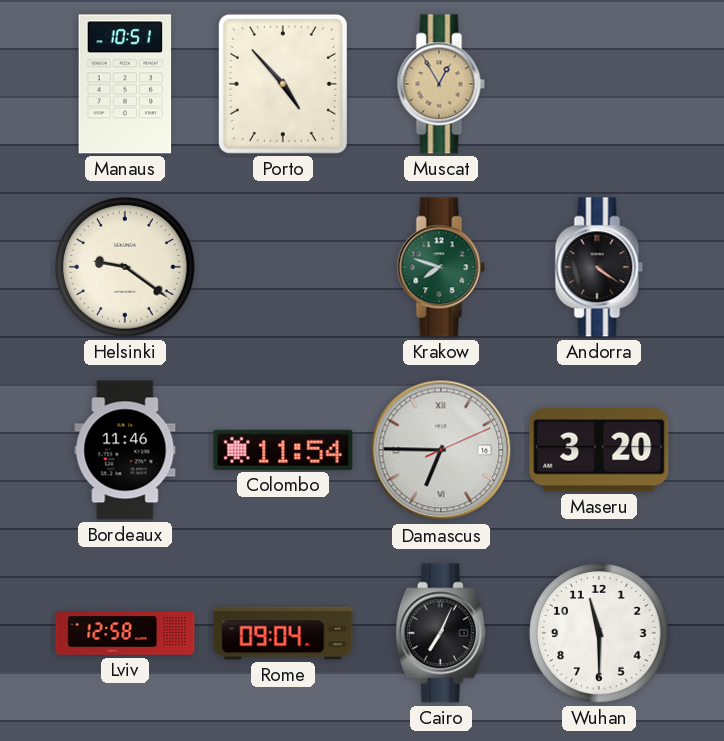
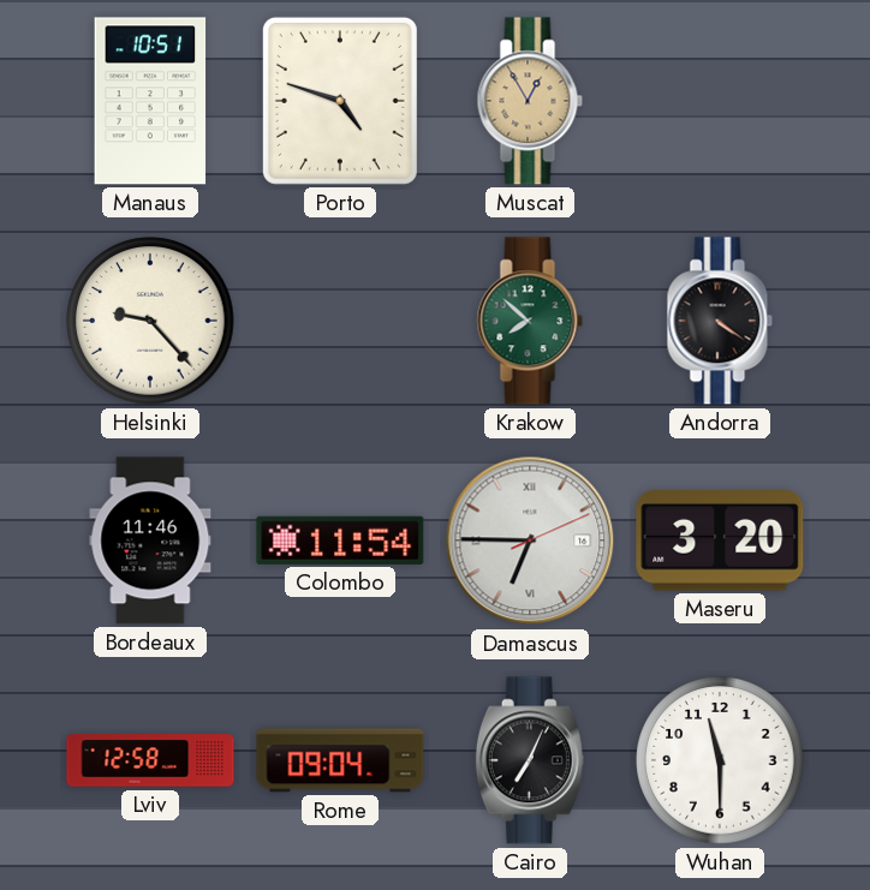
Porto: 4:53 -> 4:48 (340, 101)
Helsinki: 9:21 -> 9:23 (150, 321)
Krakow: 7:48 -> 7:52 (530, 321)
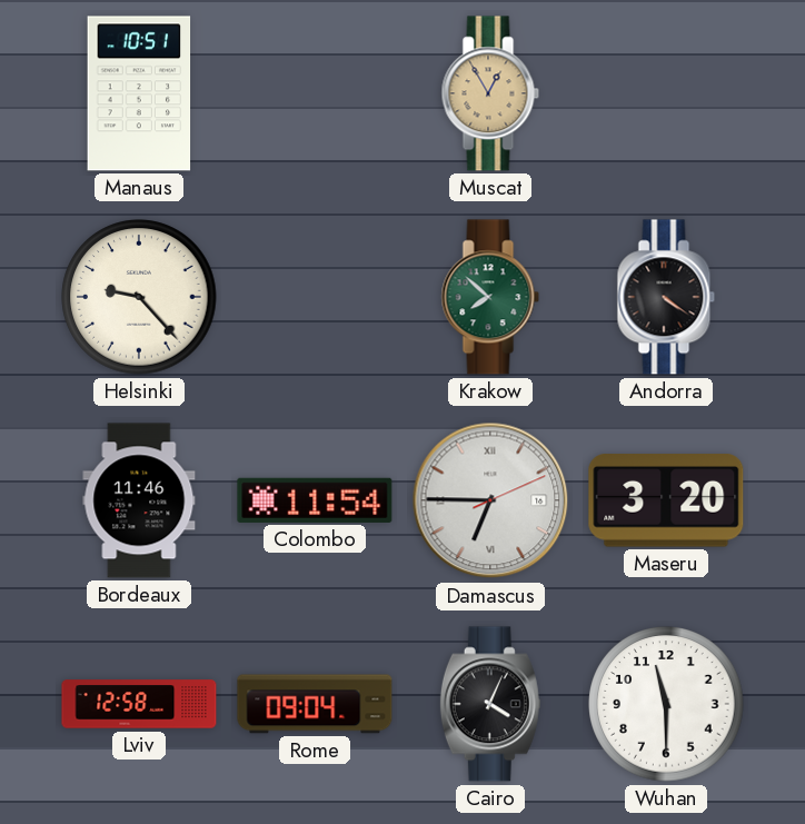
Porto: 4:48 -> none (340, 101)
Cairo: 7:04 -> 4:04 (490, 704)
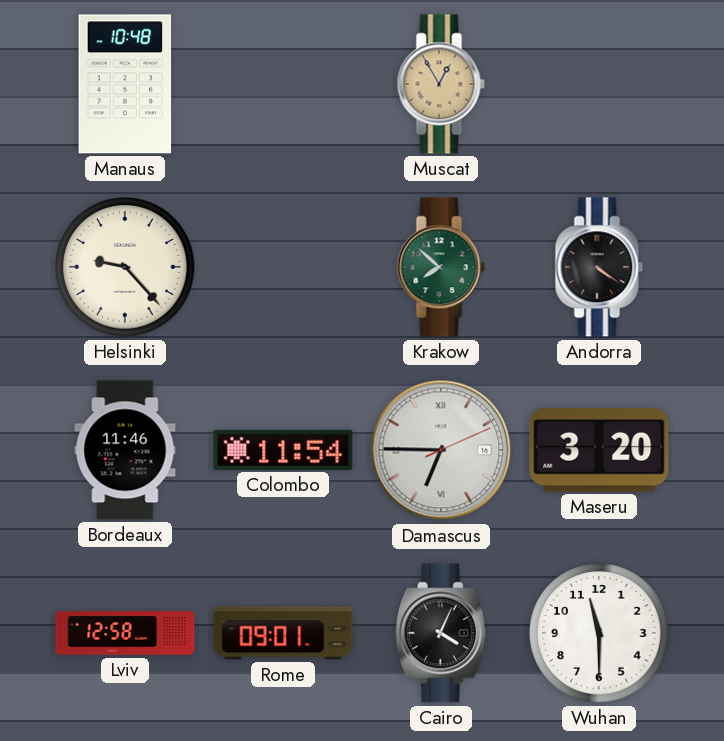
Manaus: 10:51 -> 10:48 (125, 84)
Rome: 09:04 -> 09:01 (283, 633)
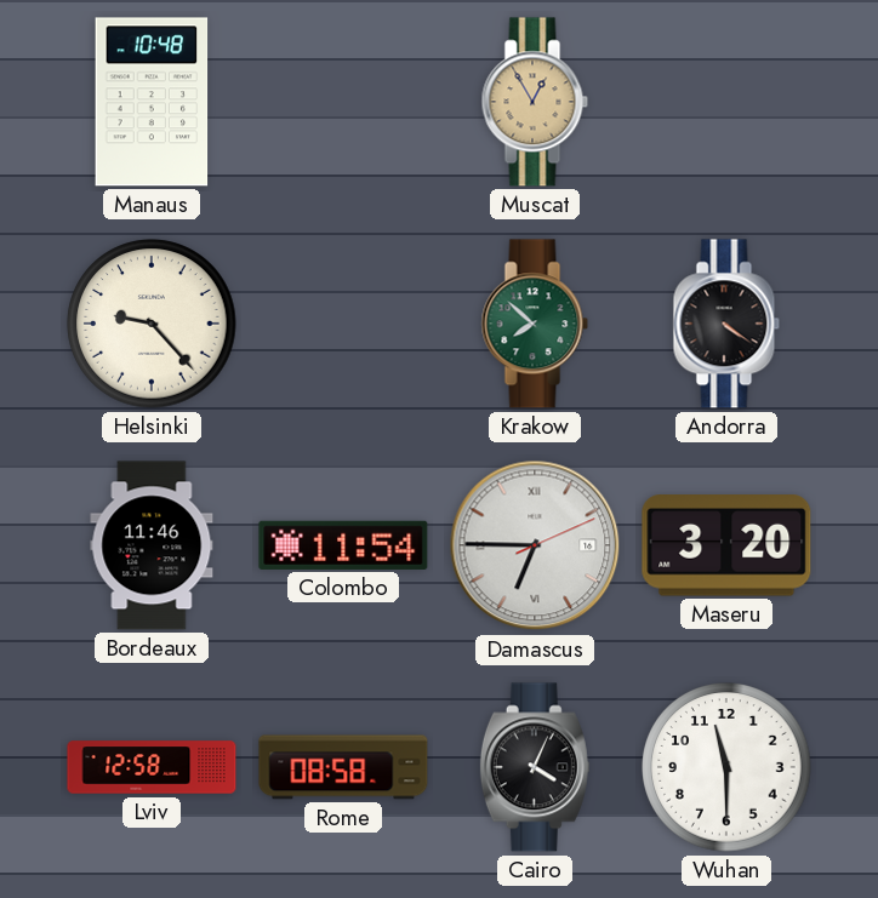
Rome: 09:01 -> 08:58 (343, 767)
